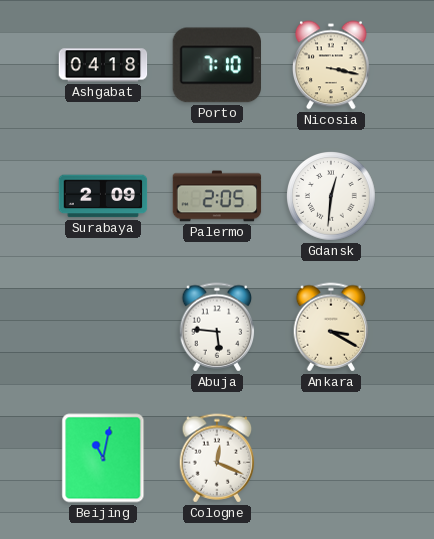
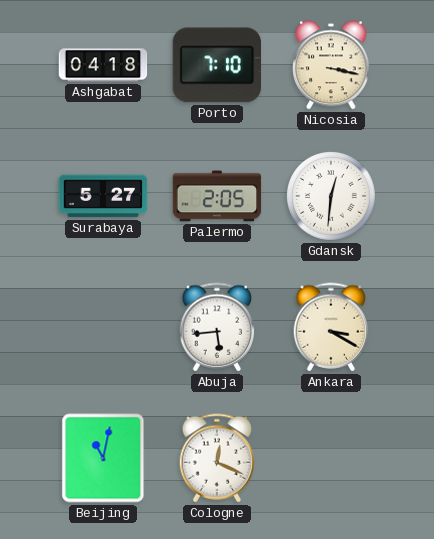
Surabaya: 2:09 -> 5:27 (103, 196)
Abuja: 5:46 -> 5:44 (217, 327)
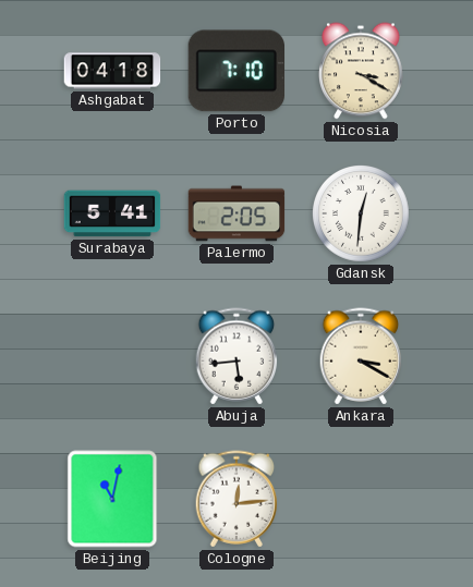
Nicosia: 3:17 -> 3:20 (362, 71)
Surabaya: 5:27 -> 5:41 (112, 213)
Cologne: 12:19 -> 12:14 (237, 499)
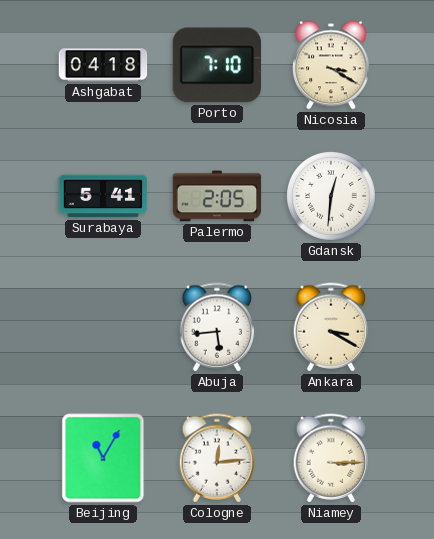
Beijing: 11:02 -> 11:05 (103, 458)
Niamey: none -> 3:15 (331, 458)
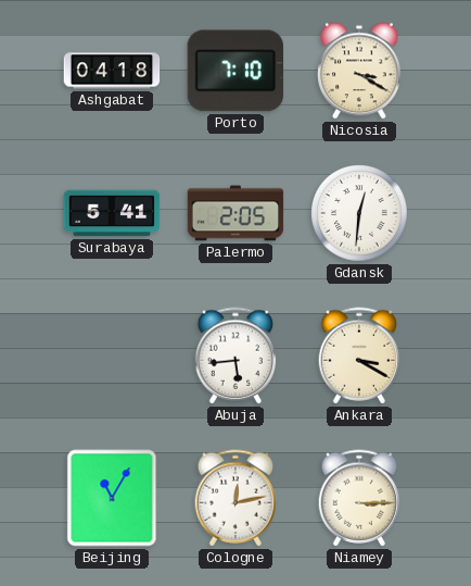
Cologne: 12:14 -> 12:13 (235, 498)
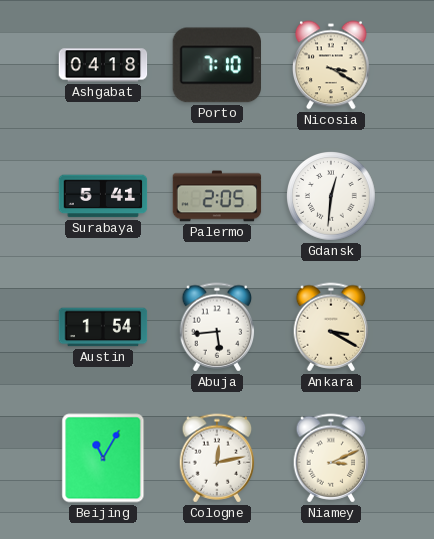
Austin: none -> 1:54 (103, 327)
Niamey: 3:15 -> 3:11 (331, 458)
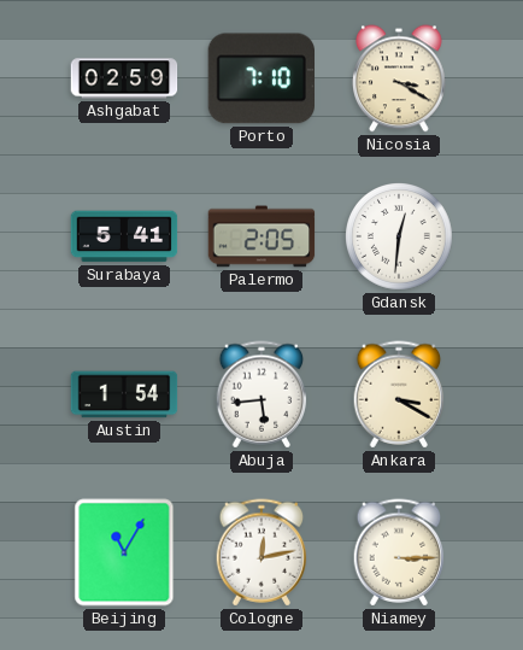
Ashgabat: 04:18 -> 02:59 (124, 78)
Niamey: 3:11 -> 3:15 (399, 552)
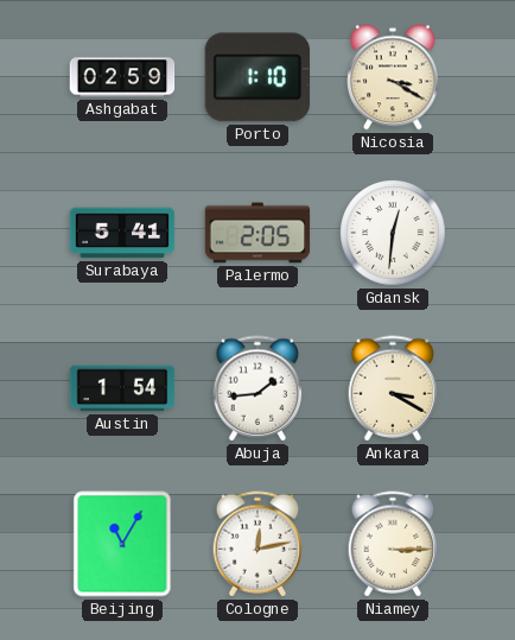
Porto: 7:10 -> 1:10 (256, 77)
Abuja: 5:44 -> 1:44 (257, 388)
